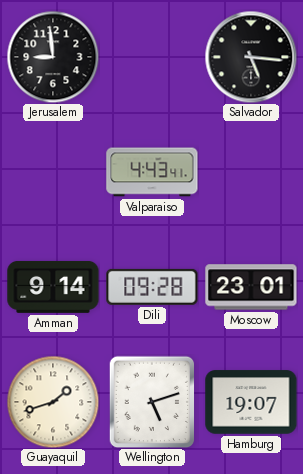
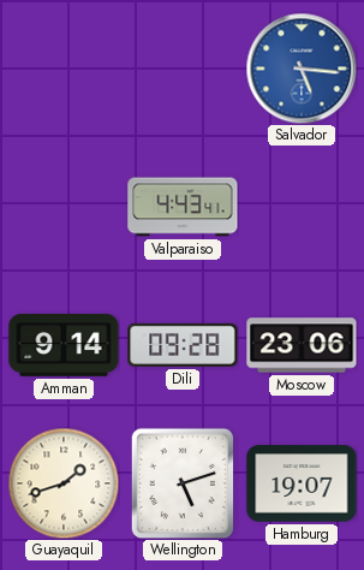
Jerusalem: 8:59 -> none (53, 57)
Salvador dial: black -> blue (302, 69)
Moscow: 23:01 -> 23:06 (302, 345)
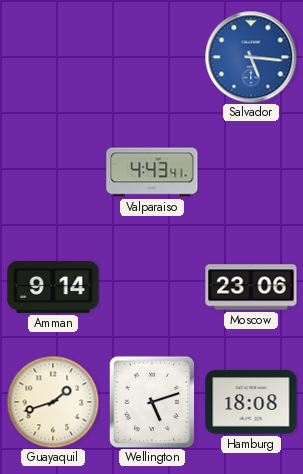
Dili: 09:28 -> none (183, 345)
Hamburg: 19:07 -> 18:08 (251, 402)
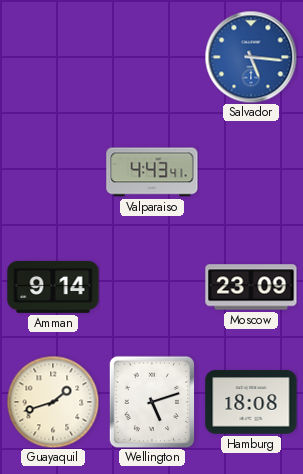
Moscow: 23:06 -> 23:09 (251, 287)
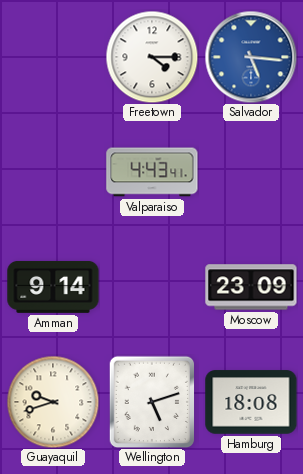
Freetown: none -> 4:15 (152, 57)
Guayaquil: 1:42 -> 9:42 (53, 402)
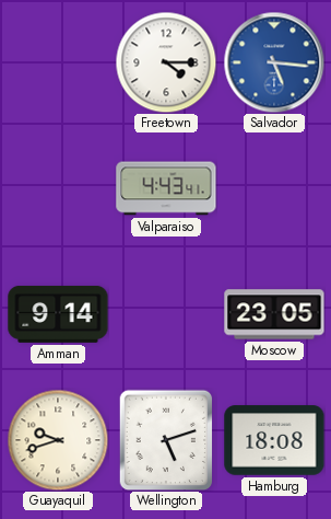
Moscow: 23:09 -> 23:05 (274, 314)
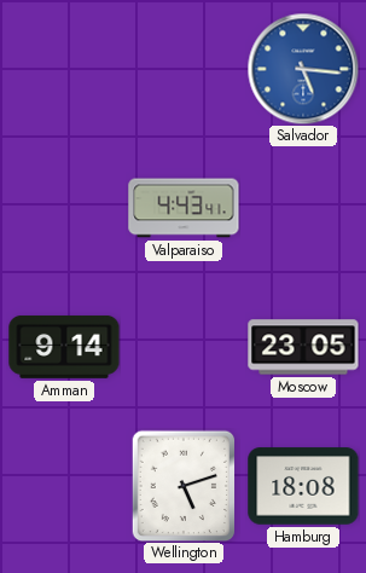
Freetown: 4:15 -> none (166, 62)
Guayaquil: 9:42 -> none (58, 440)
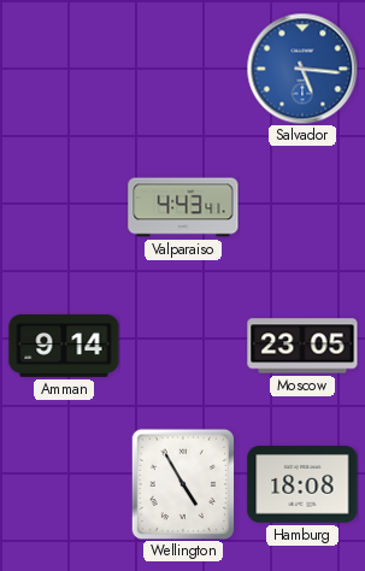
Wellington: 5:12 -> 4:55 (183, 484)
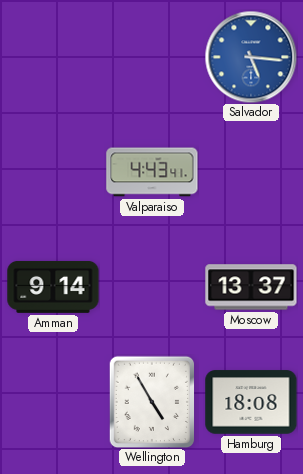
Moscow: 23:05 -> 13:37 (251, 287)
